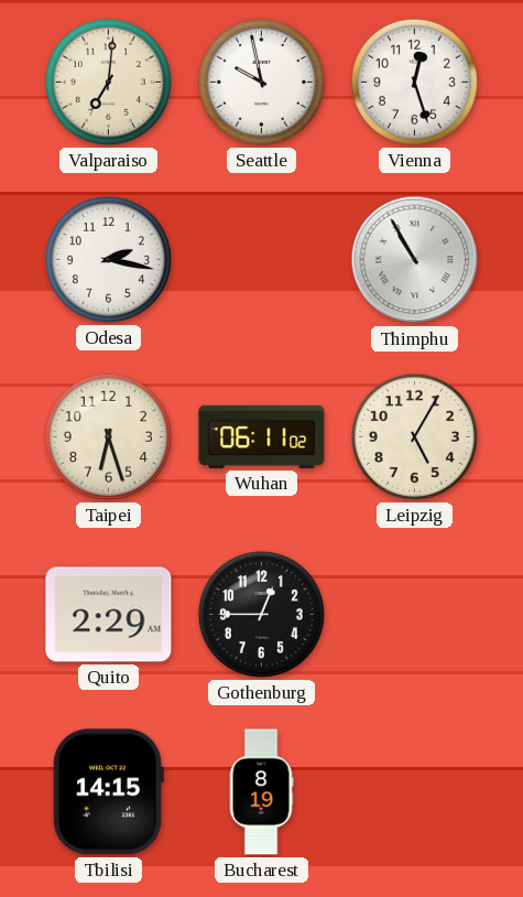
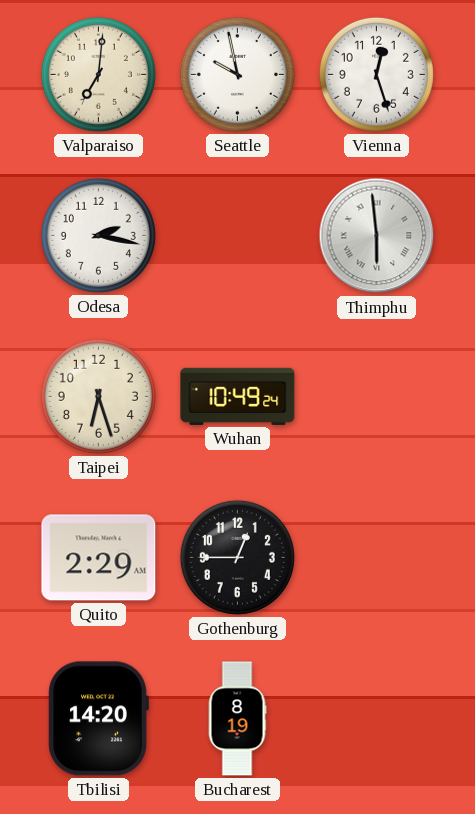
Thimphu: 10:55 -> 5:59 (377, 236)
Wuhan: 06:11 -> 10:49 (238, 396)
Leipzig: 5:05 -> none (414, 436)
Tbilisi: 14:15 -> 14:20 (98, 719)
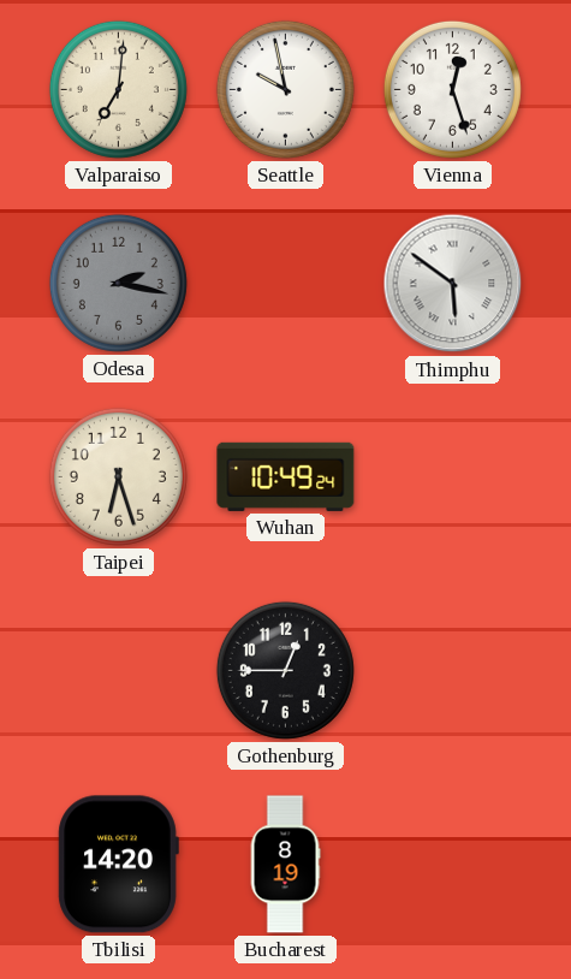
Odesa dial: white -> grey (118, 283)
Thimphu: 5:59 -> 5:51 (453, 284)
Quito: 2:29 -> none (99, 558)
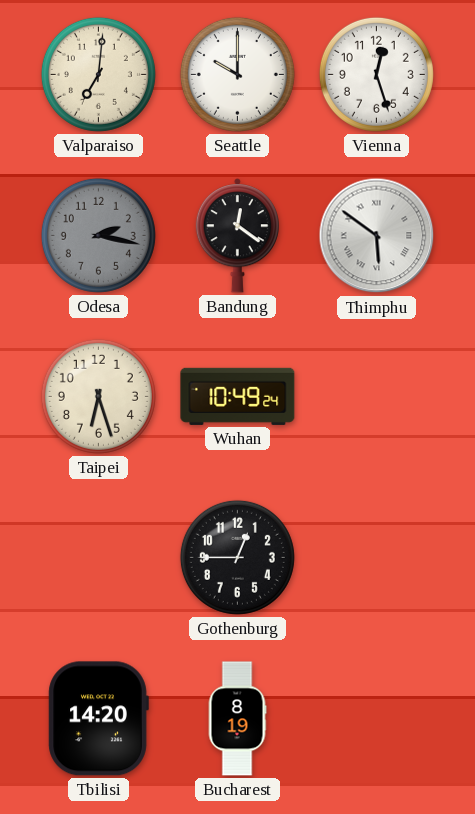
Seattle: 9:58 -> 10:00 (237, 74)
Bandung: none -> 12:21 (237, 236)
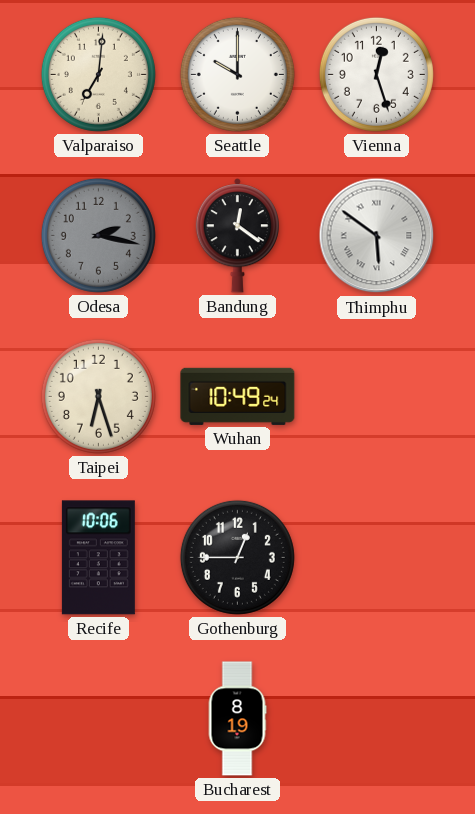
Recife: none -> 10:06 (98, 558)
Tbilisi: 14:20 -> none (98, 719)
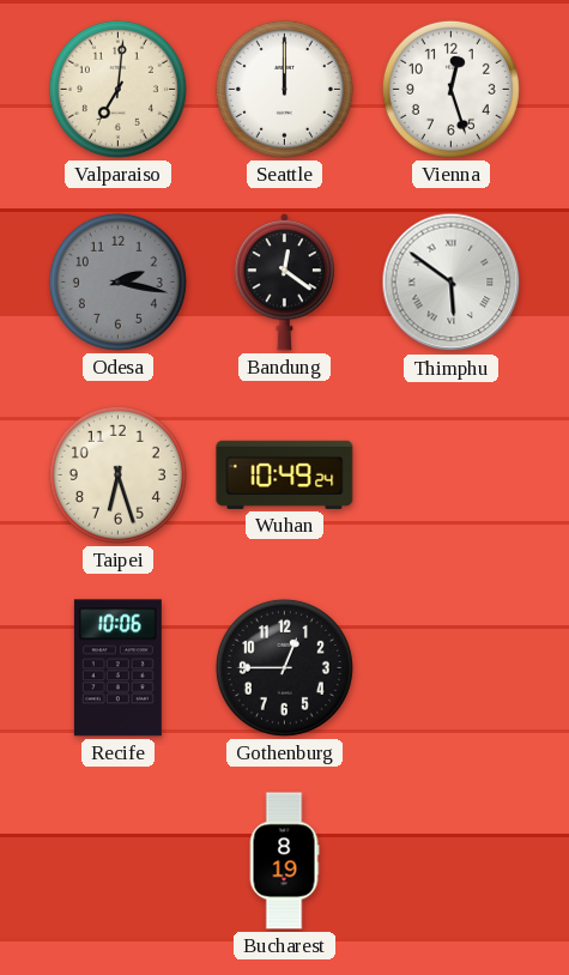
Seattle: 10:00 -> 12:00 (284, 89)
